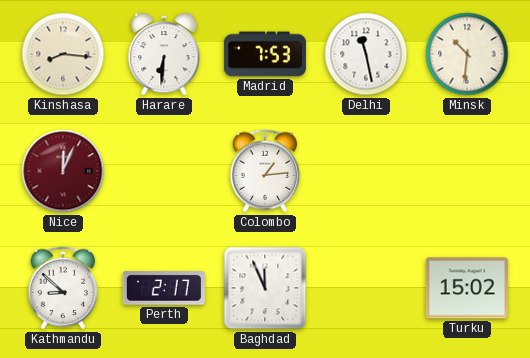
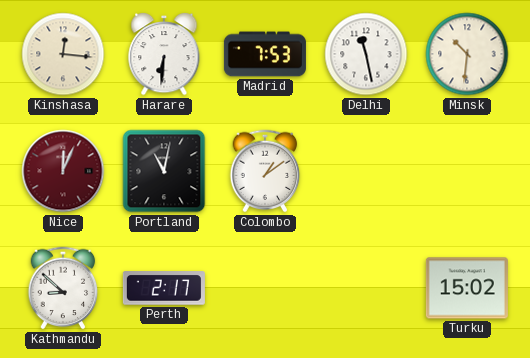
Kinshasa: 8:16 -> 12:16 (63, 54)
Portland: none -> 11:02 (164, 171)
Colombo: 1:14 -> 1:09 (265, 171)
Baghdad: 11:56 -> none (265, 288)
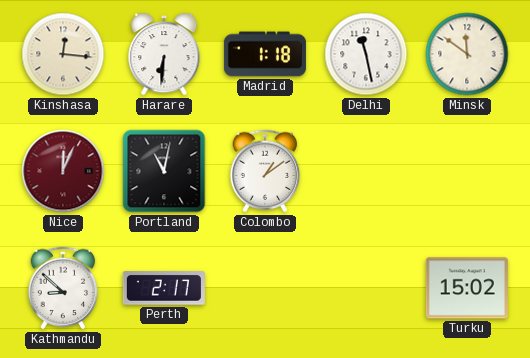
Madrid: 7:53 -> 1:18 (265, 54)
Minsk: 10:31 -> 11:51 (467, 54)
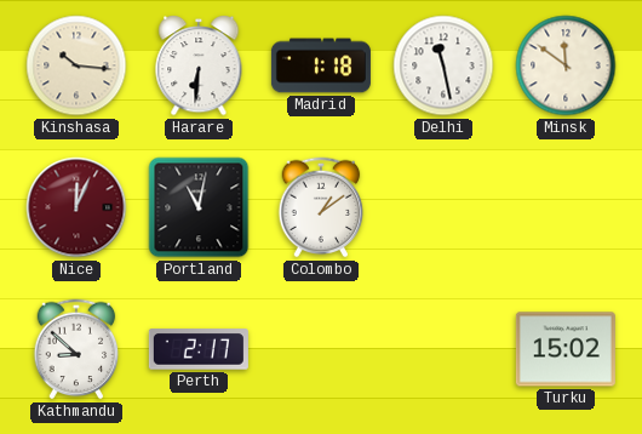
Kinshasa: 12:16 -> 10:16 (76, 65)
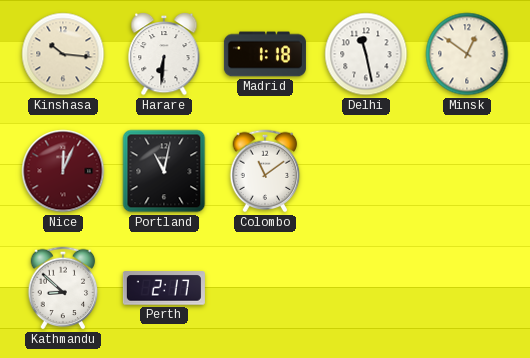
Minsk: 11:51 -> 12:51 (467, 54)
Colombo: 1:09 -> 11:09 (265, 171)
Turku: 15:02 -> none (566, 349)
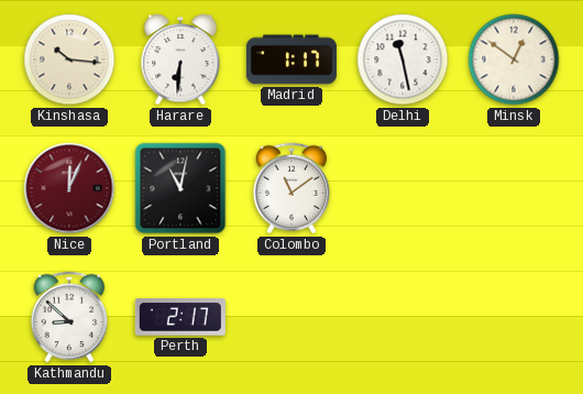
Madrid: 1:18 -> 1:17 (291, 59)
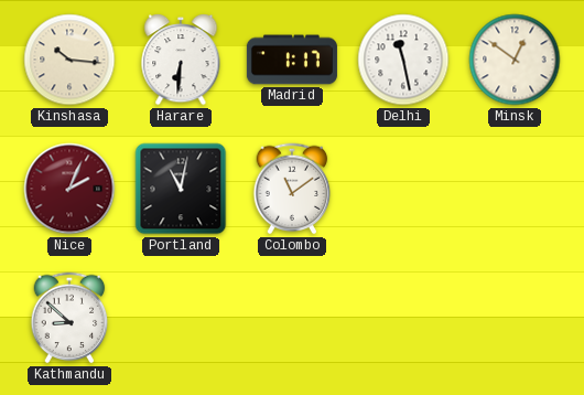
Nice: 12:04 -> 2:04 (69, 189)
Perth: 2:17 -> none (180, 317)
